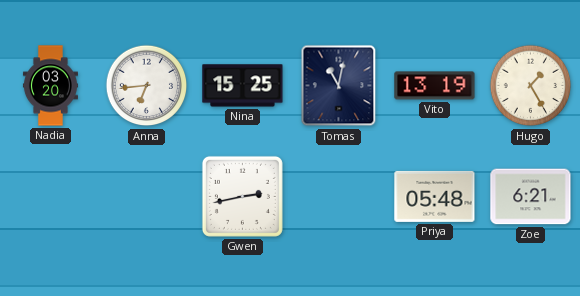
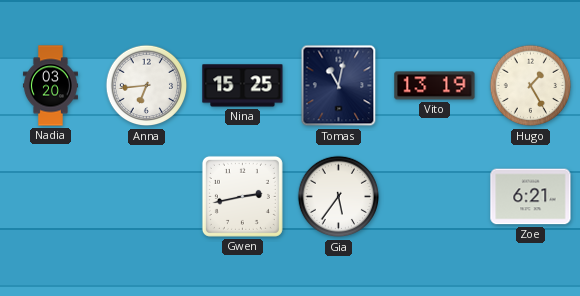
Gia: none -> 5:36 (339, 197)
Priya: 05:48 -> none (435, 196)
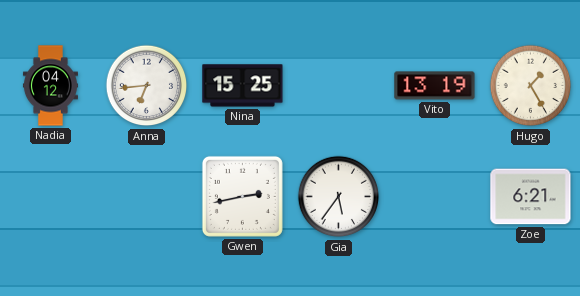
Nadia: 03:20 -> 04:12 (50, 86)
Tomas: 11:02 -> none (339, 86)
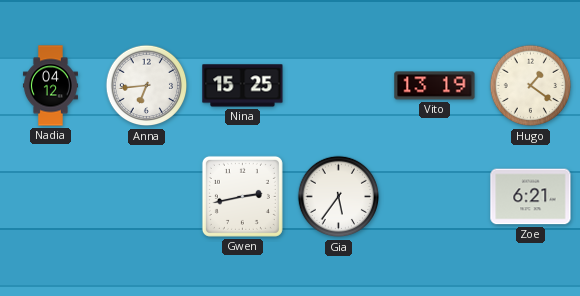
Hugo: 1:25 -> 1:21 (531, 86)
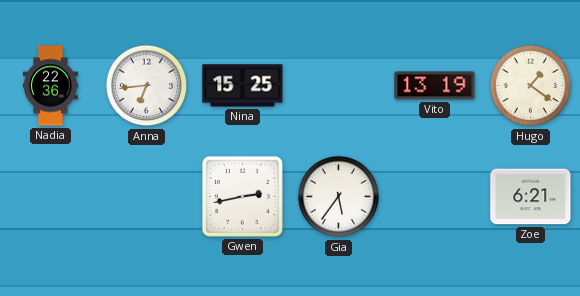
Nadia: 04:12 -> 22:36 (50, 86)
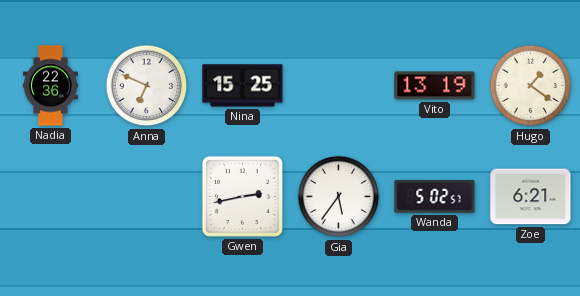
Anna: 6:44 -> 6:49 (147, 86)
Wanda: none -> 5:02 (435, 197)
